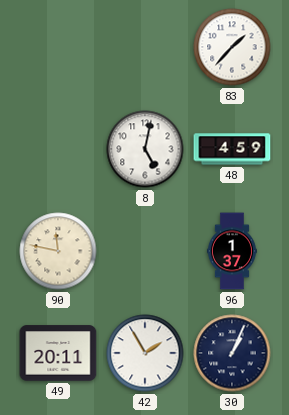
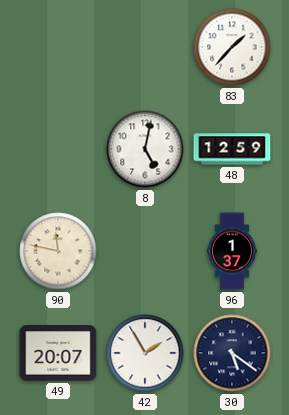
48: 4:59 -> 12:59 (232, 149)
49: 20:11 -> 20:07 (58, 353)
30: 1:04 -> 5:21 (232, 353)
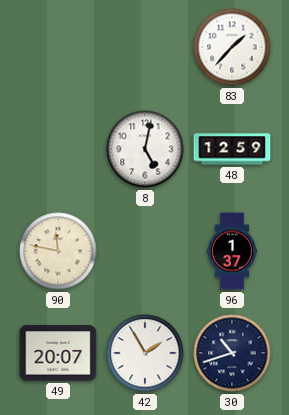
30: 5:21 -> 10:42 (232, 353)
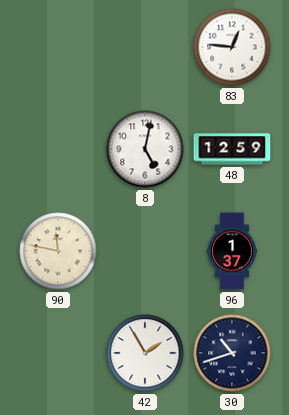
83: 1:37 -> 12:46 (232, 47)
49: 20:07 -> none (58, 353)
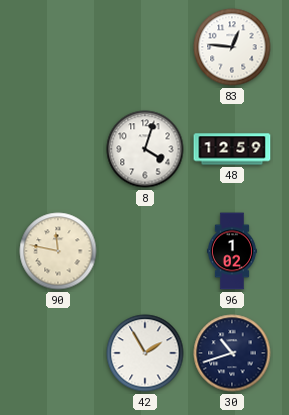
8: 5:02 -> 4:03 (145, 149)
96: 1:37 -> 1:02 (232, 251)
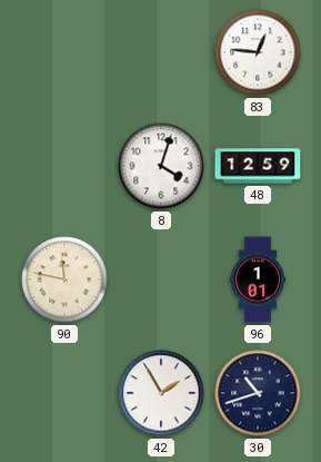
96: 1:02 -> 1:01 (258, 279)
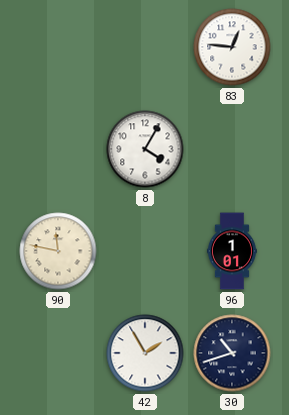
8: 4:03 -> 4:05 (145, 149)
48: 12:59 -> none (258, 166)
